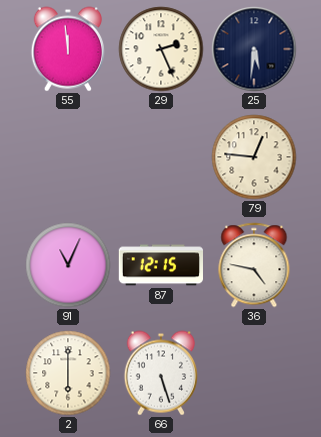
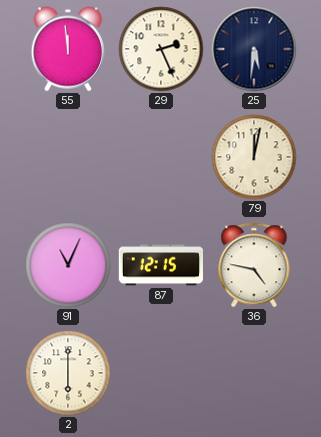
79: 12:46 -> 12:02 (254, 157)
66: 5:27 -> none (161, 373)
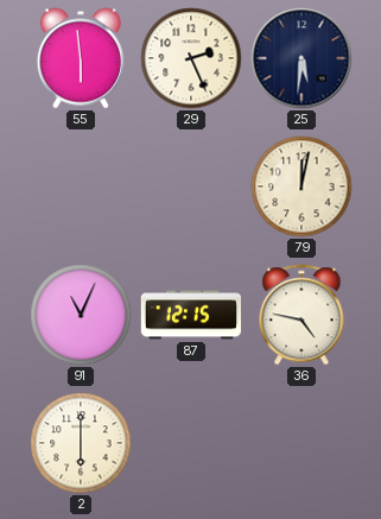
55: 11:59 -> 5:59 (81, 58)
